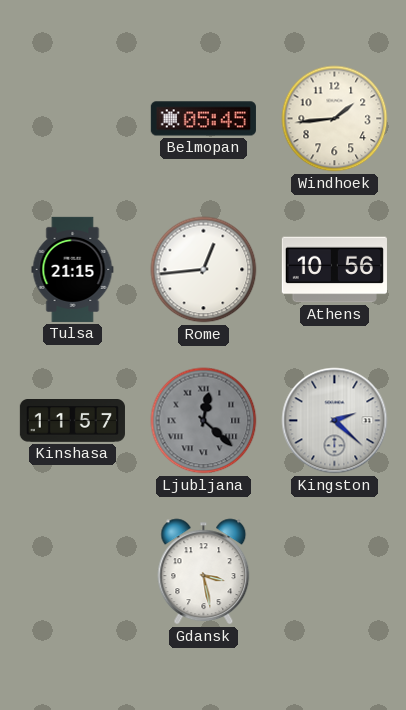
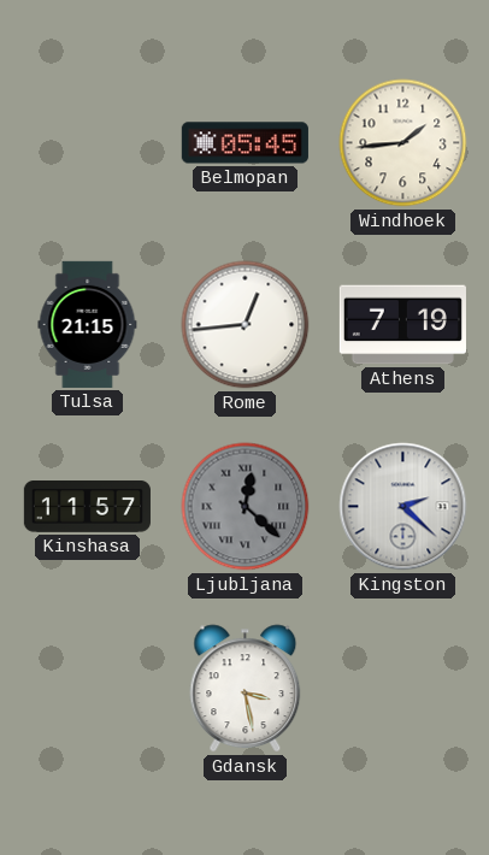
Athens: 10:56 -> 7:19 (402, 325)
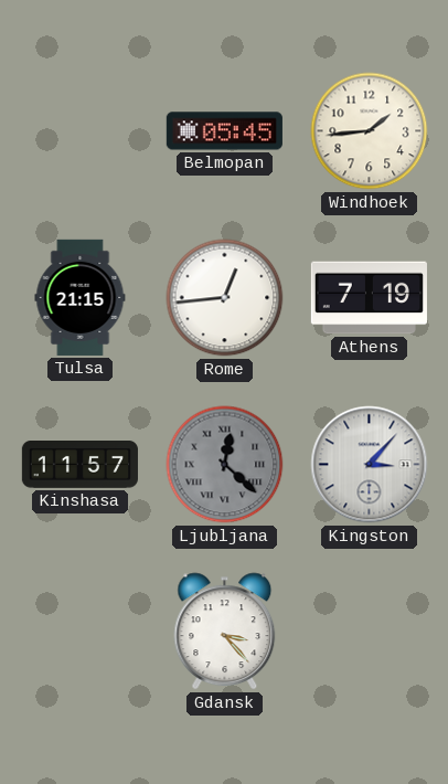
Kingston: 2:22 -> 3:07 (370, 465)
Gdansk: 3:28 -> 3:23 (225, 632)
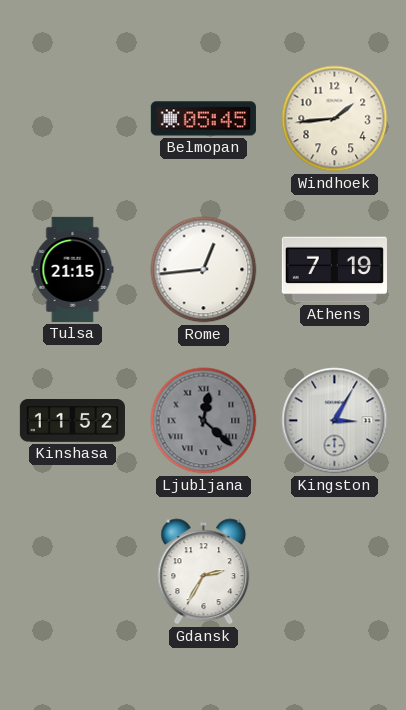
Kinshasa: 11:57 -> 11:52 (72, 421)
Kingston: 3:07 -> 3:05 (335, 421)
Gdansk: 3:23 -> 2:35 (204, 572)
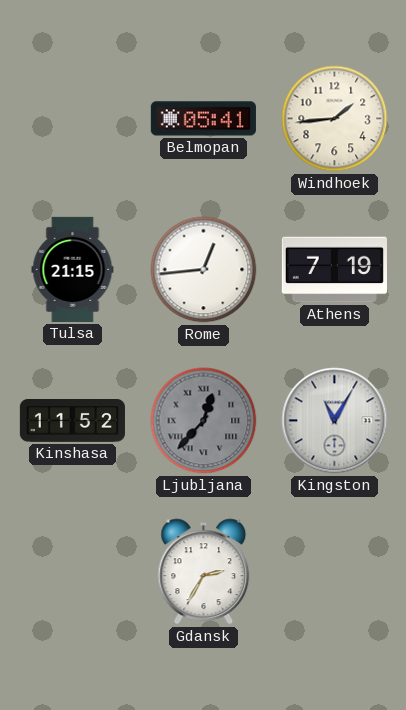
Belmopan: 05:45 -> 05:41 (203, 119)
Ljubljana: 12:22 -> 12:37 (204, 421)
Kingston: 3:05 -> 11:05 (335, 421)
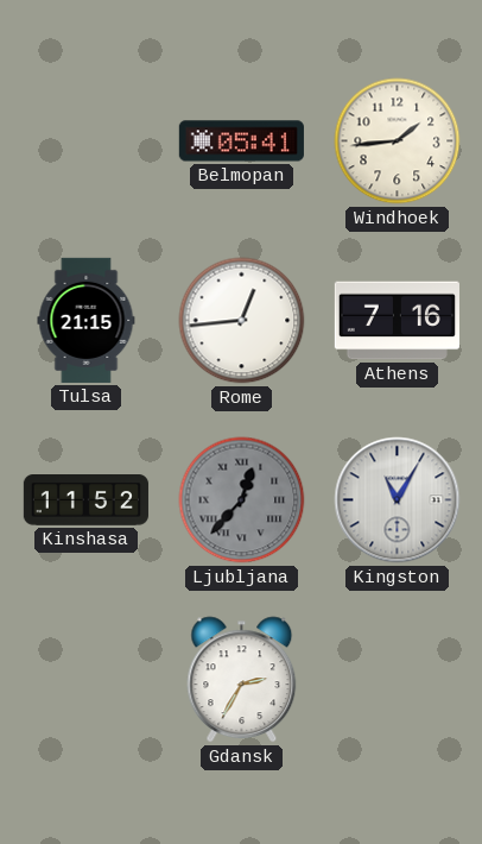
Athens: 7:19 -> 7:16 (397, 321)
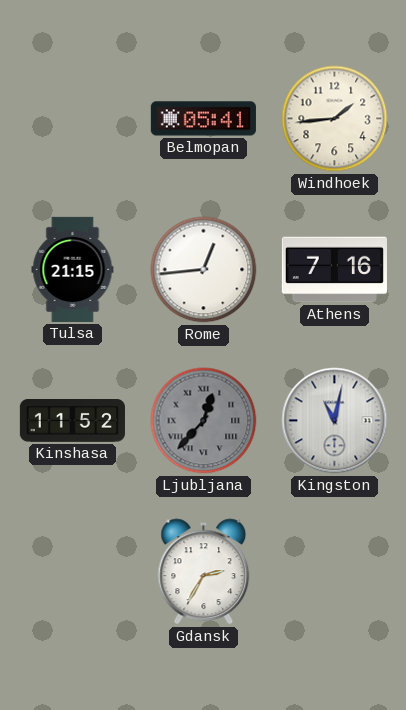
Kingston: 11:05 -> 11:02 (335, 421)
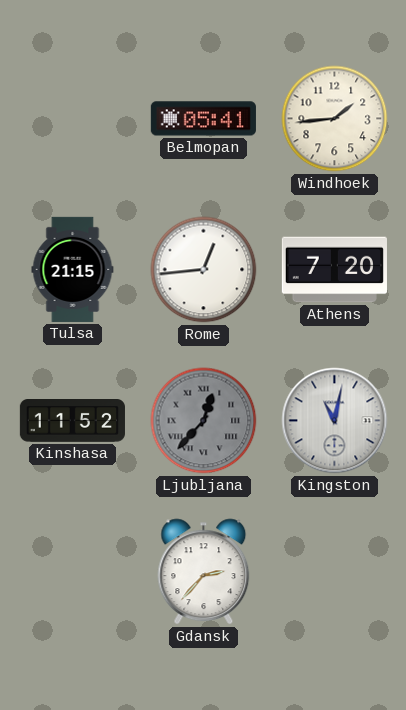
Athens: 7:16 -> 7:20 (334, 270)
Gdansk: 2:35 -> 2:37 (204, 572)
